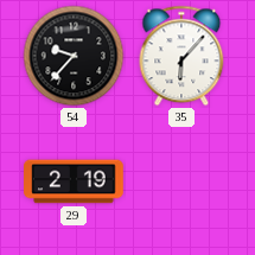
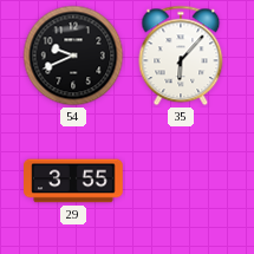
54: 9:37 -> 9:41 (73, 56)
29: 2:19 -> 3:55 (73, 181)
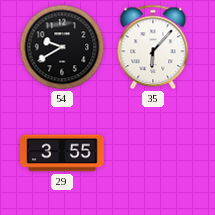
54: 9:41 -> 9:40 (62, 47)
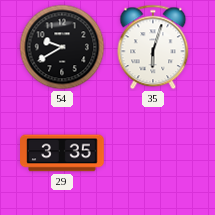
35: 6:07 -> 6:03 (153, 47)
29: 3:55 -> 3:35 (62, 153)
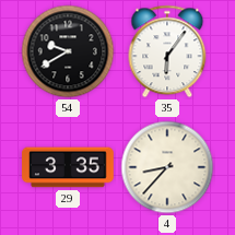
35: 6:03 -> 6:06 (167, 51)
4: none -> 8:37 (167, 167)
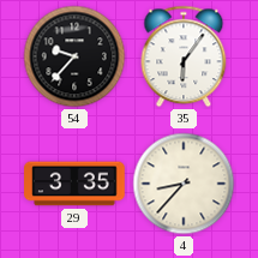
54: 9:40 -> 9:37 (74, 56)
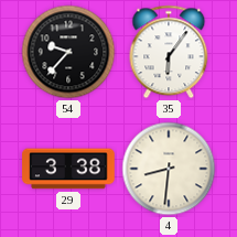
29: 3:35 -> 3:38 (68, 169)
4: 8:37 -> 8:31 (169, 169)
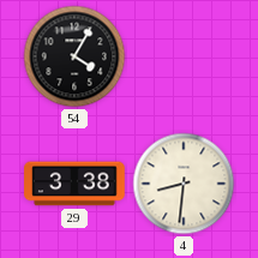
54: 9:37 -> 4:05 (74, 56)
35: 6:06 -> none (169, 52)
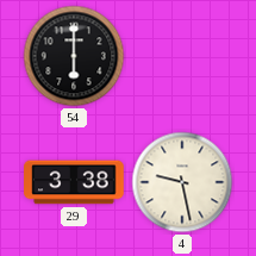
54: 4:05 -> 6:00 (74, 56)
4: 8:31 -> 9:28 (182, 182)
